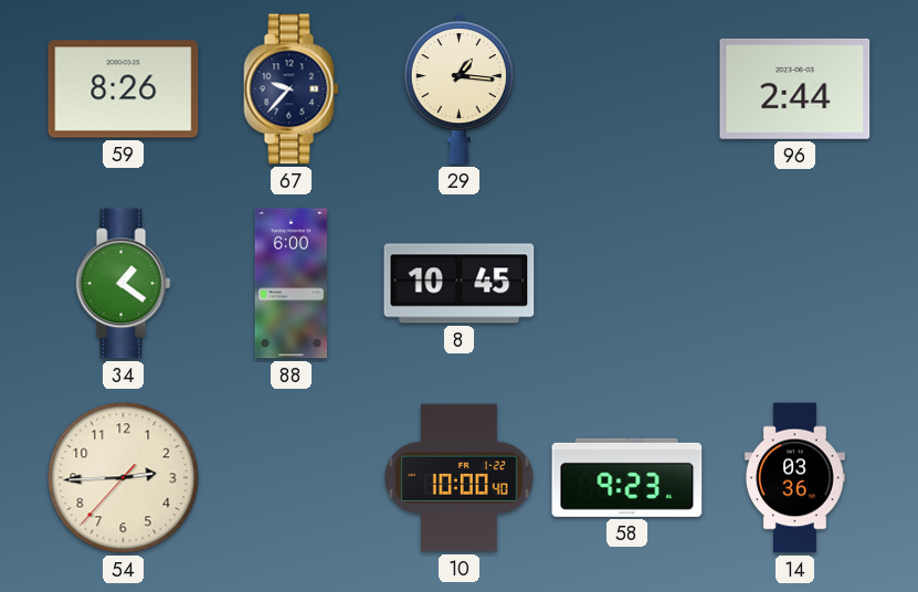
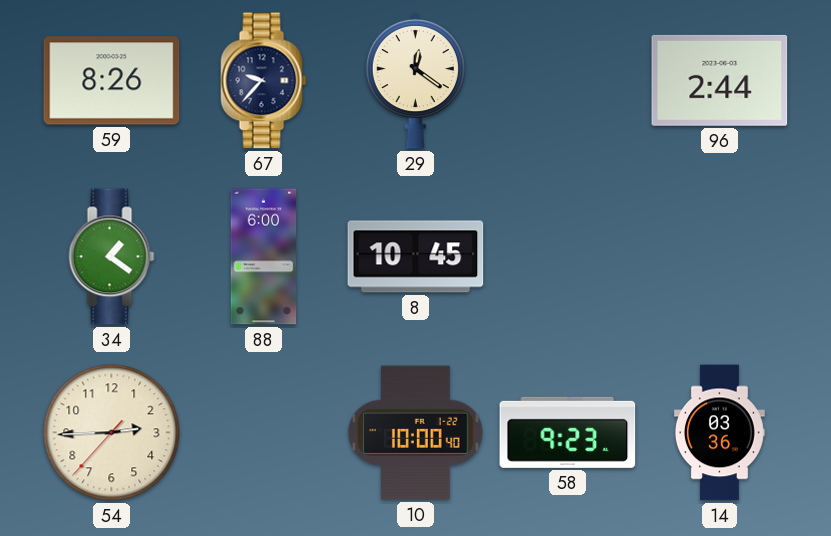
29: 1:16 -> 12:21 (415, 80)
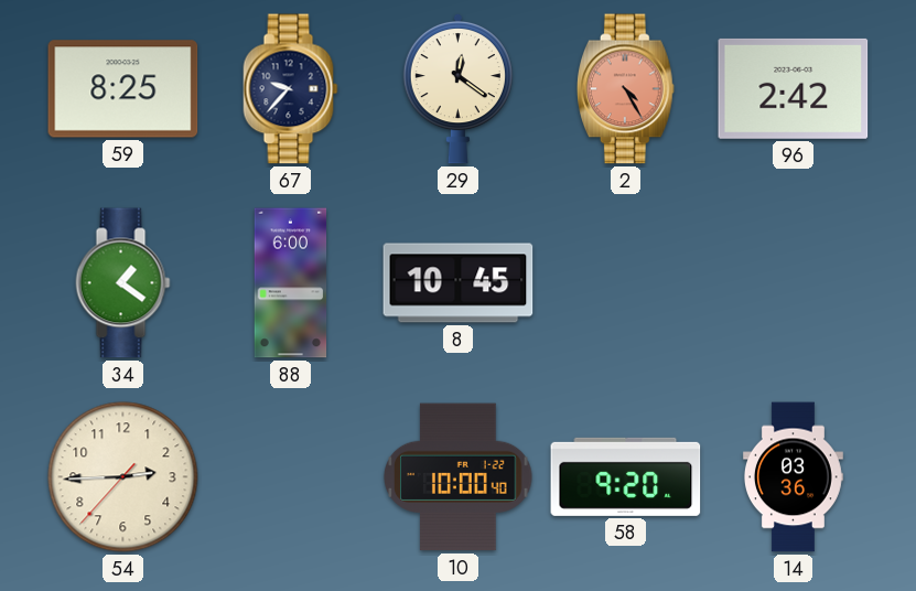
59: 8:26 -> 8:25 (123, 89)
2: none -> 4:25 (625, 89)
96: 2:44 -> 2:42 (794, 88)
58: 9:23 -> 9:20 (626, 476)
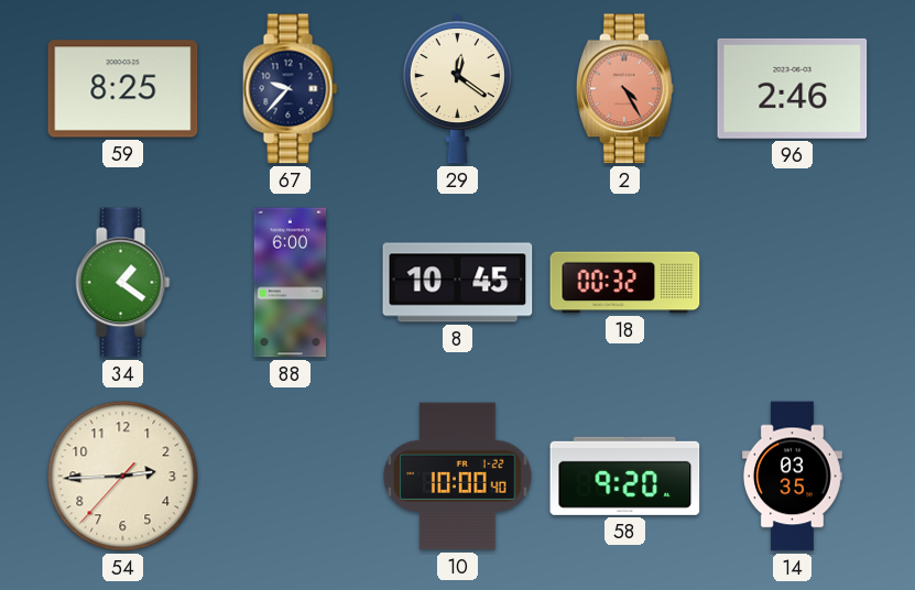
96: 2:42 -> 2:46 (793, 88)
18: none -> 00:32 (625, 283)
14: 03:36 -> 03:35 (792, 477)
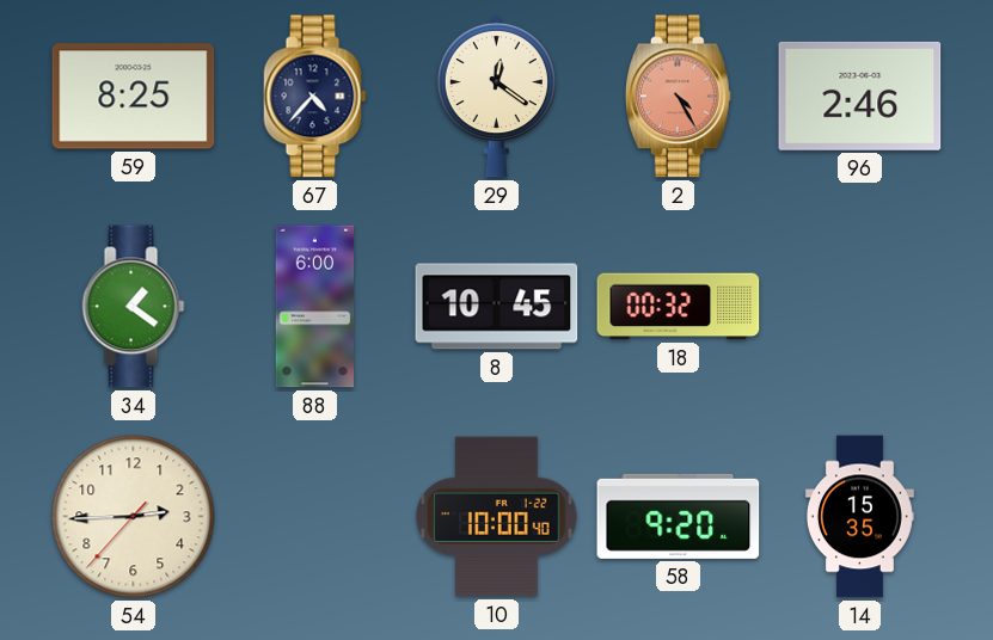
67: 9:37 -> 4:37 (315, 97)
14: 03:35 -> 15:35 (859, 517)
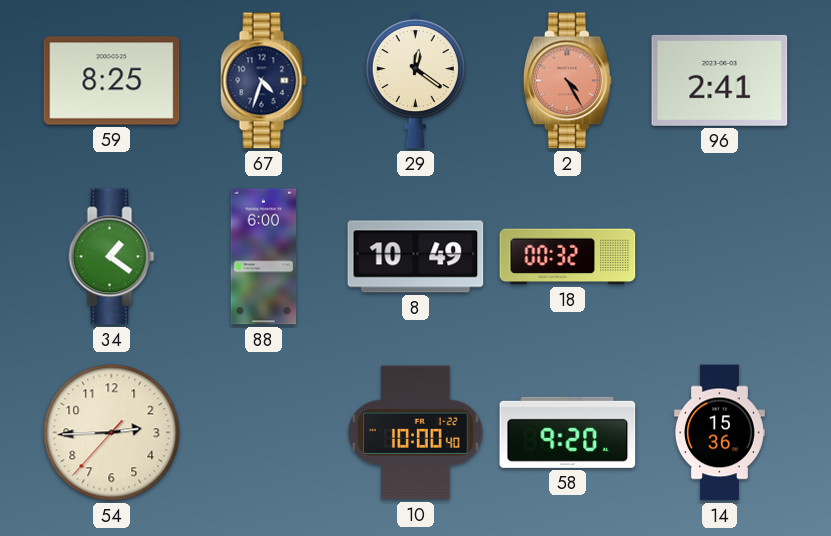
67: 4:37 -> 4:33 (264, 81)
96: 2:46 -> 2:41 (720, 80)
8: 10:45 -> 10:49 (416, 257)
14: 15:35 -> 15:36 (719, 433)
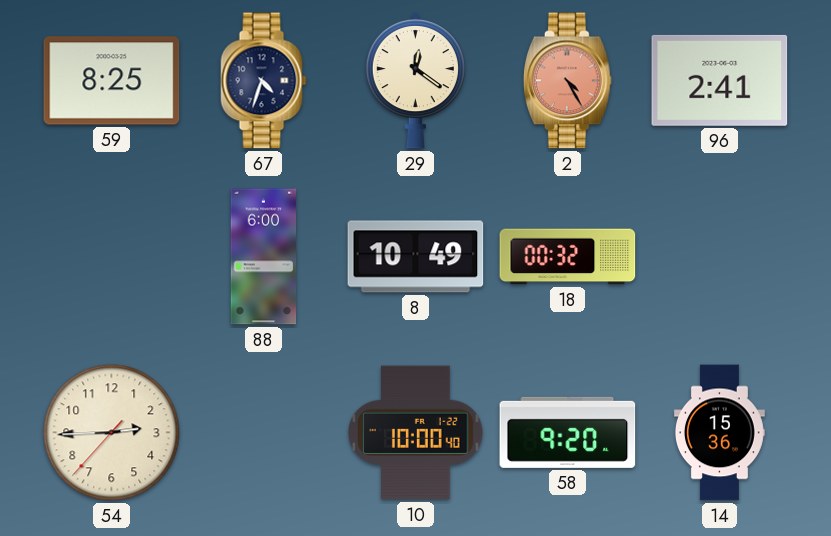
34: 1:21 -> none (112, 257)
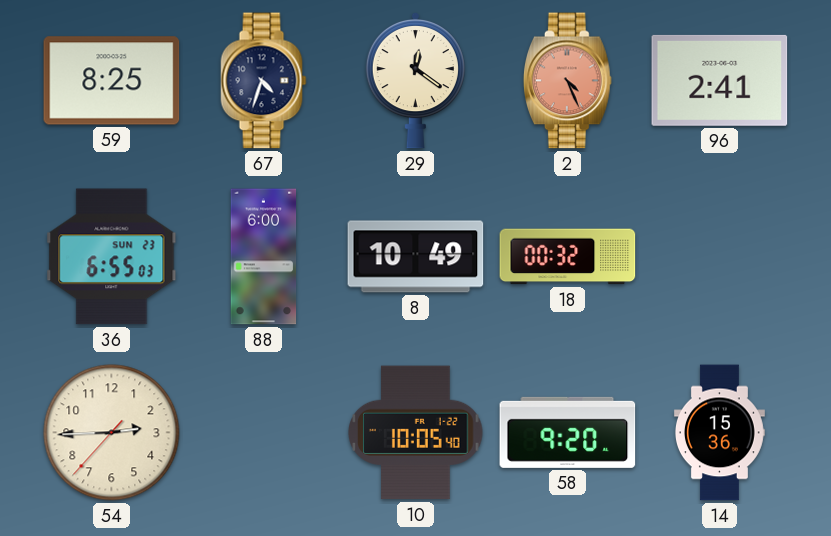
2: 4:25 -> 4:26 (567, 81)
36: none -> 6:55 (112, 257)
10: 10:00 -> 10:05 (416, 433)
